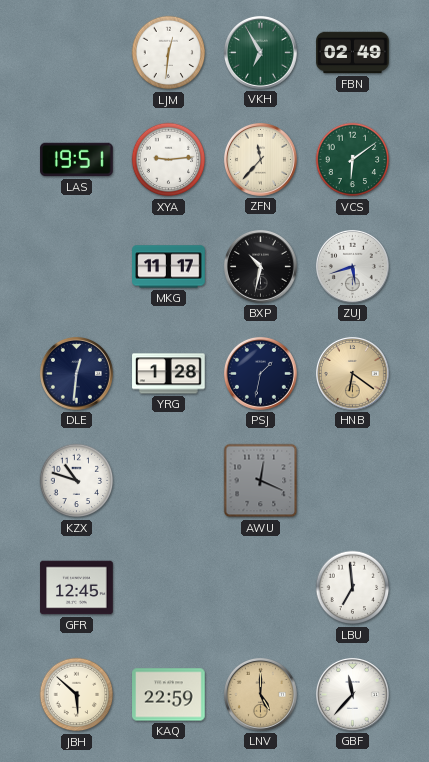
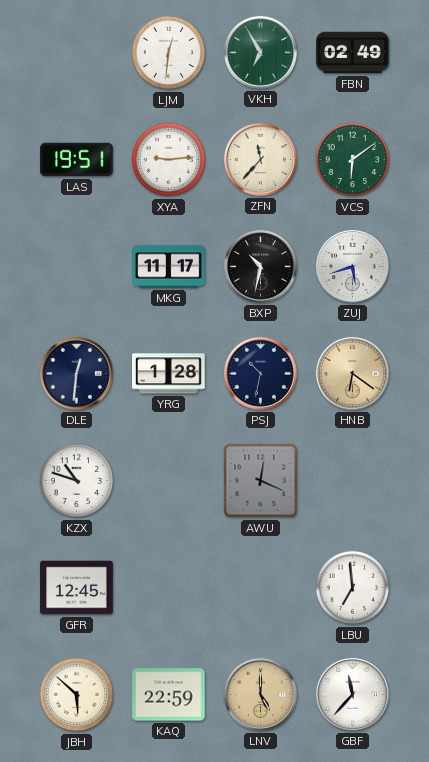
PSJ: 1:32 -> 10:32 (260, 373)
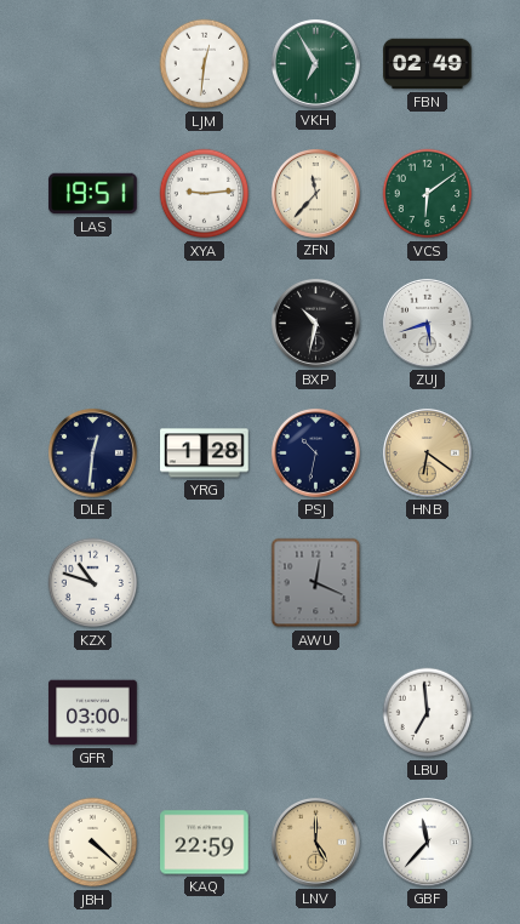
MKG: 11:17 -> none (169, 267)
GFR: 12:45 -> 03:00 (93, 713)
JBH: 5:52 -> 4:22 (93, 843)
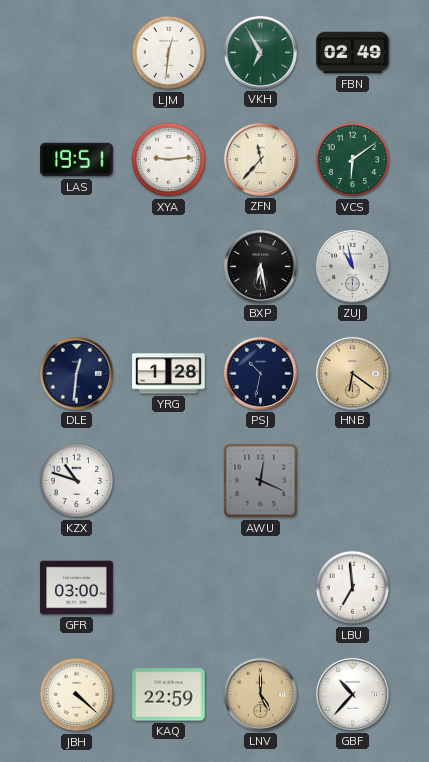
BXP: 10:32 -> 6:28 (260, 266)
ZUJ: 5:42 -> 10:58 (352, 266)
GBF: 11:37 -> 10:37 (352, 694)
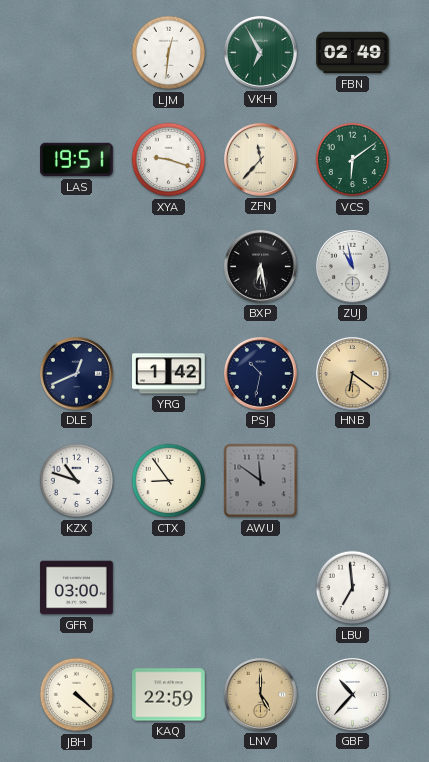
XYA: 9:14 -> 9:18 (169, 160)
DLE: 12:31 -> 12:41 (76, 373)
YRG: 1:28 -> 1:42 (169, 374)
CTX: none -> 8:54 (169, 481)
AWU: 12:19 -> 11:51 (261, 481)
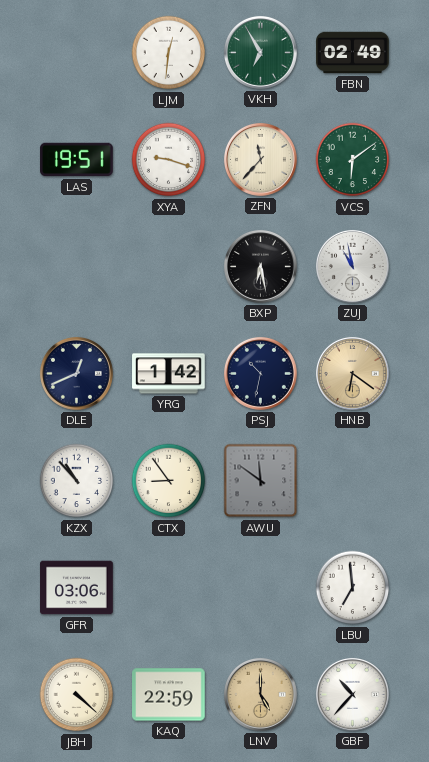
KZX: 10:48 -> 10:53 (77, 481)
GFR: 03:00 -> 03:06 (77, 588)
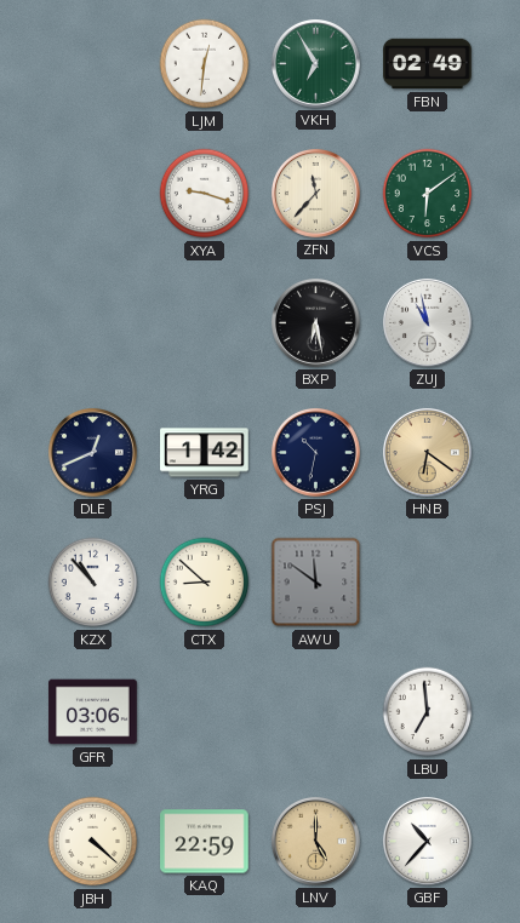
LAS: 19:51 -> none (77, 160)
CTX: 8:54 -> 8:52 (205, 583)
